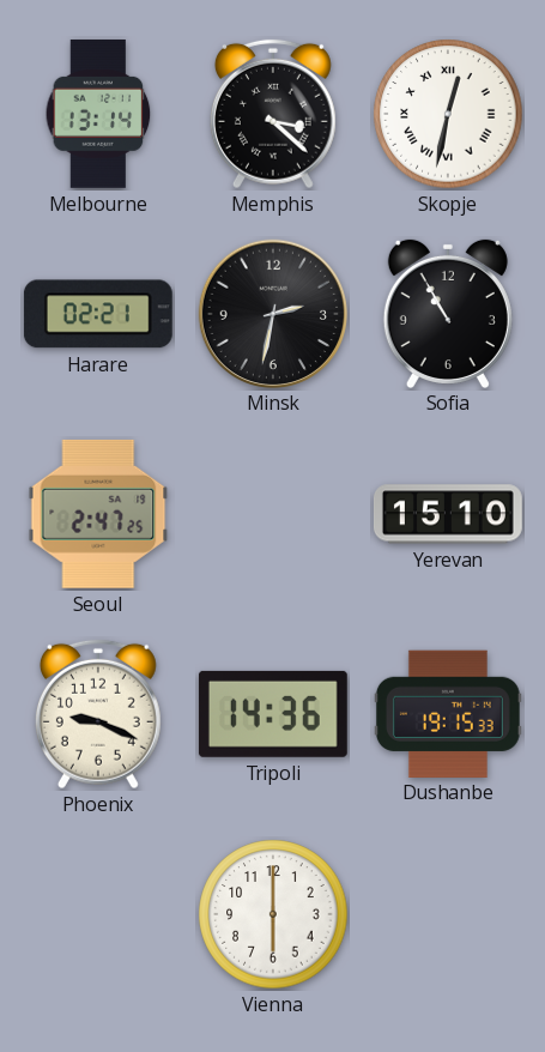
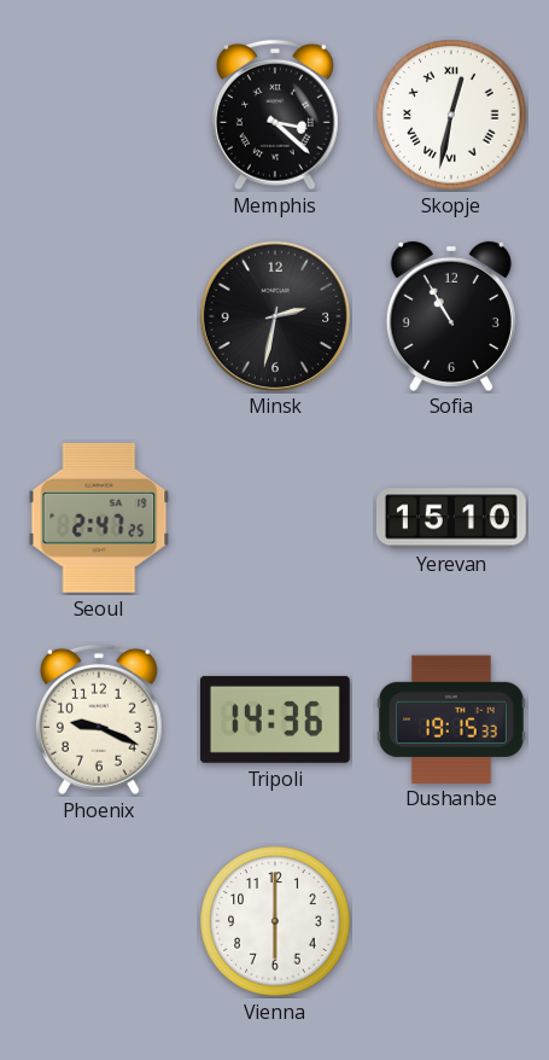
Melbourne: 13:14 -> none (98, 114)
Harare: 02:21 -> none (98, 314)
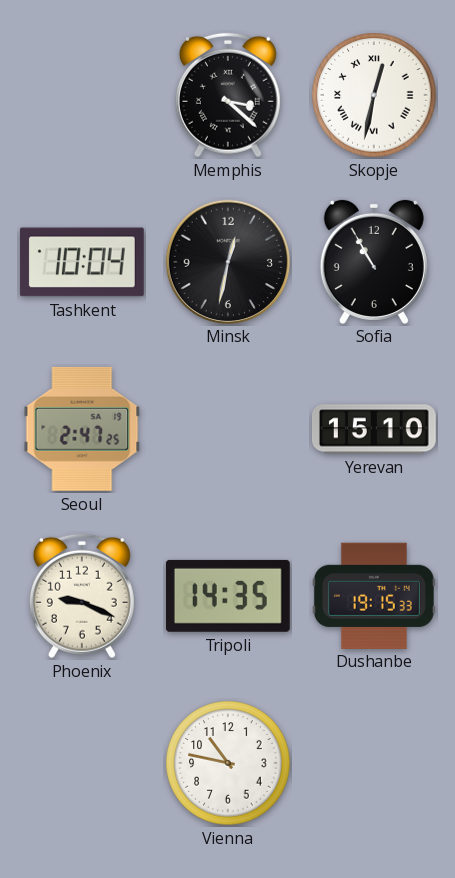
Tashkent: none -> 10:04 (82, 262)
Minsk: 2:32 -> 12:32 (227, 261)
Tripoli: 14:36 -> 14:35 (228, 596)
Vienna: 6:00 -> 10:47 (228, 763)
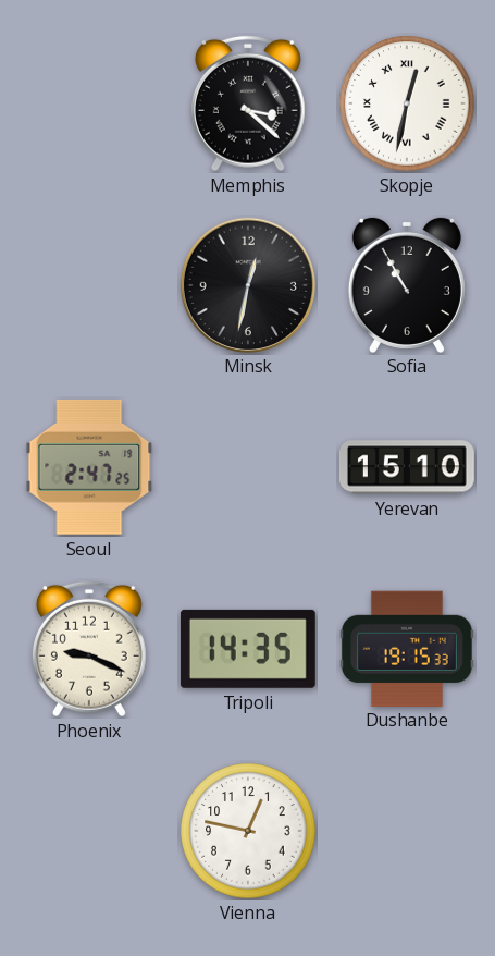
Tashkent: 10:04 -> none (82, 262)
Vienna: 10:47 -> 12:47 (248, 831)
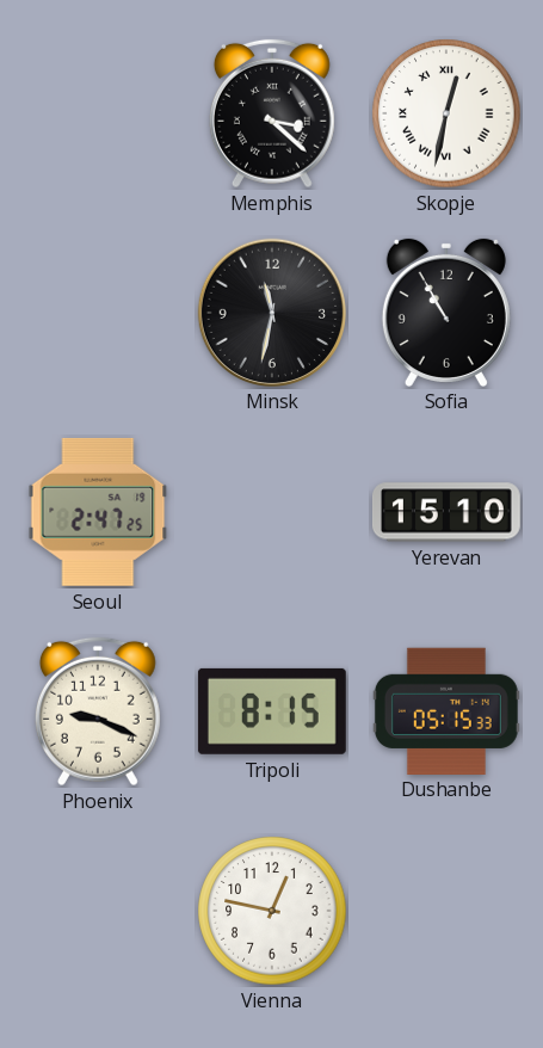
Minsk: 12:32 -> 11:32 (271, 312)
Tripoli: 14:35 -> 8:15 (272, 711)
Dushanbe: 19:15 -> 05:15 (446, 710)
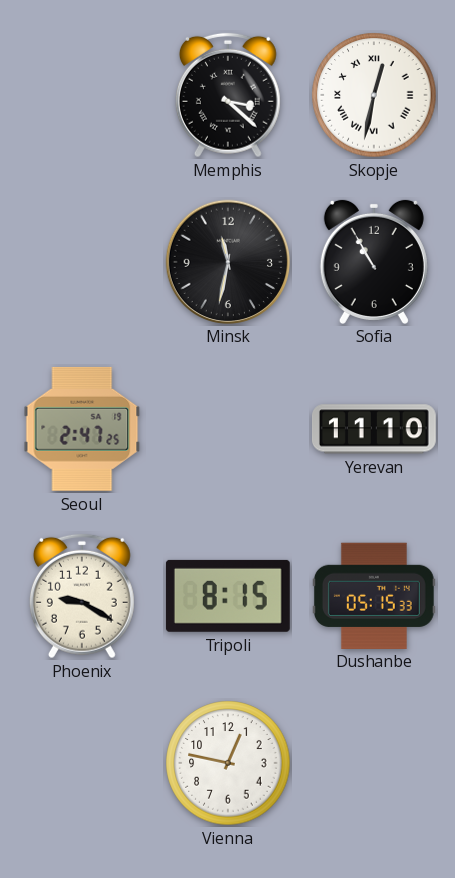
Yerevan: 15:10 -> 11:10 (374, 429)
Phoenix: 9:19 -> 9:20 (82, 596)
